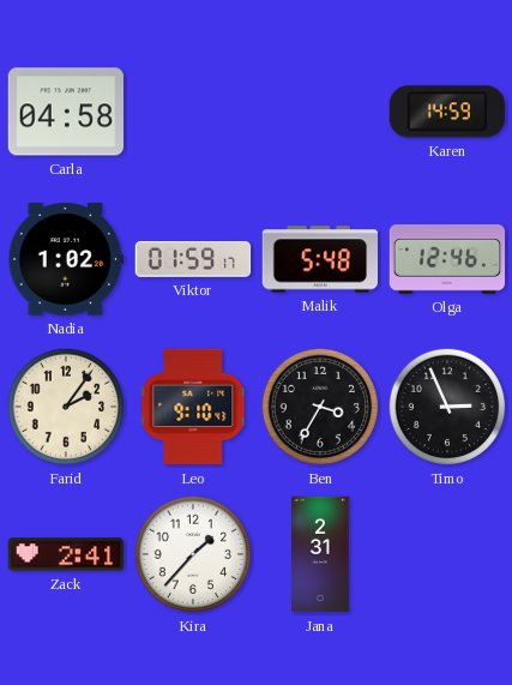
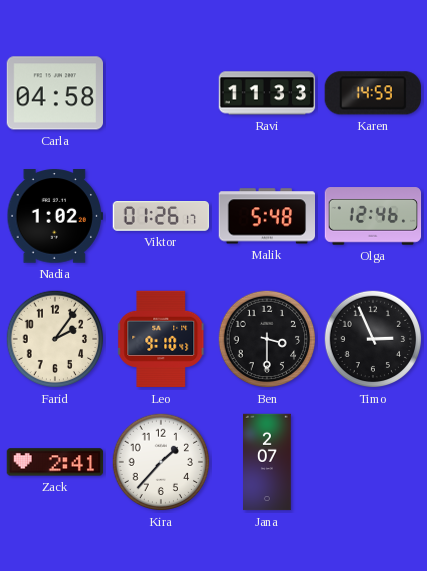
Ravi: none -> 11:33 (267, 93)
Viktor: 01:59 -> 01:26 (161, 217)
Ben: 3:35 -> 3:30 (267, 339)
Jana: 2:31 -> 2:07 (267, 462)
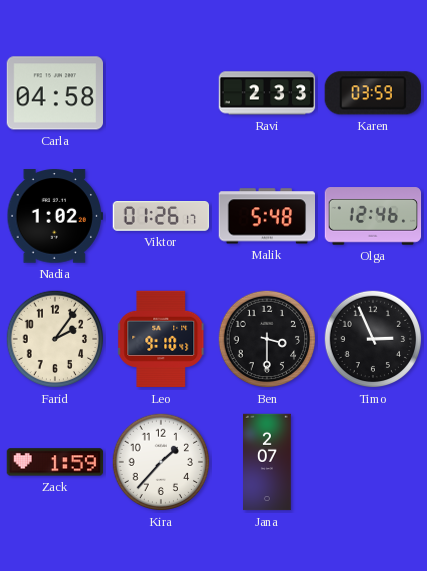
Ravi: 11:33 -> 2:33 (267, 93)
Karen: 14:59 -> 03:59 (373, 93)
Zack: 2:41 -> 1:59 (55, 462)
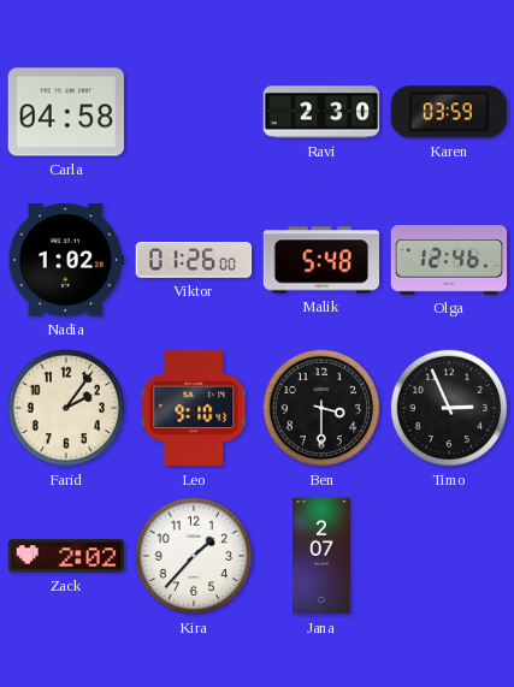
Ravi: 2:33 -> 2:30 (321, 112)
Viktor: 01:26:17 -> 01:26:00 (194, 261)
Zack: 1:59 -> 2:02 (66, 556)
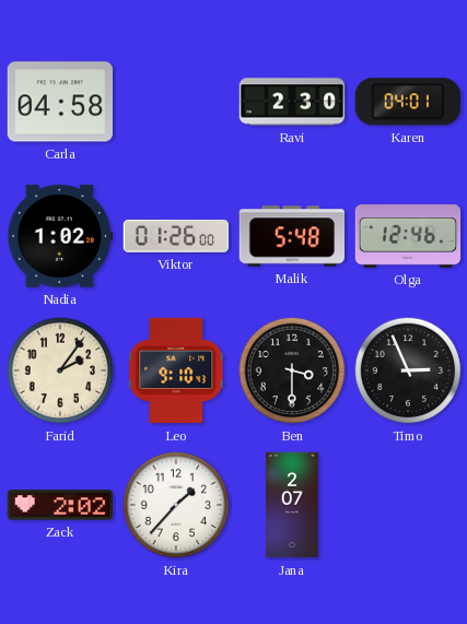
Karen: 03:59 -> 04:01 (408, 102)
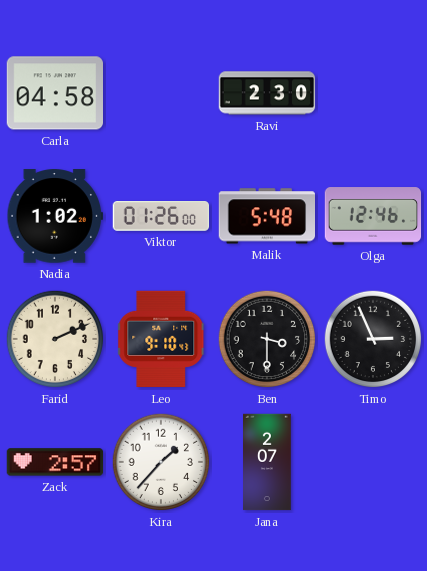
Karen: 04:01 -> none (408, 102)
Farid: 2:06 -> 2:11 (55, 339)
Zack: 2:02 -> 2:57 (55, 462)
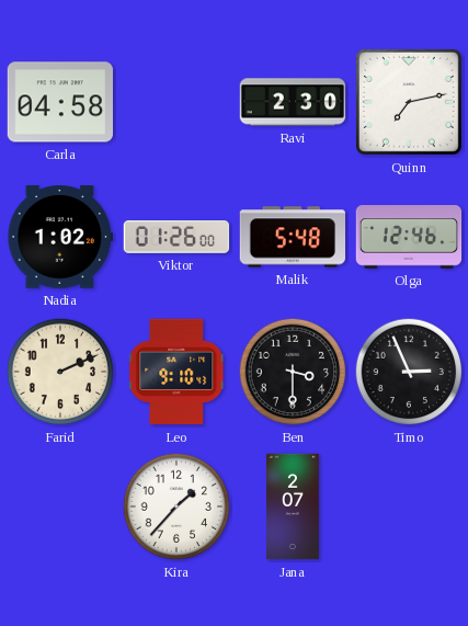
Quinn: none -> 7:13 (409, 102)
Zack: 2:57 -> none (55, 462)
